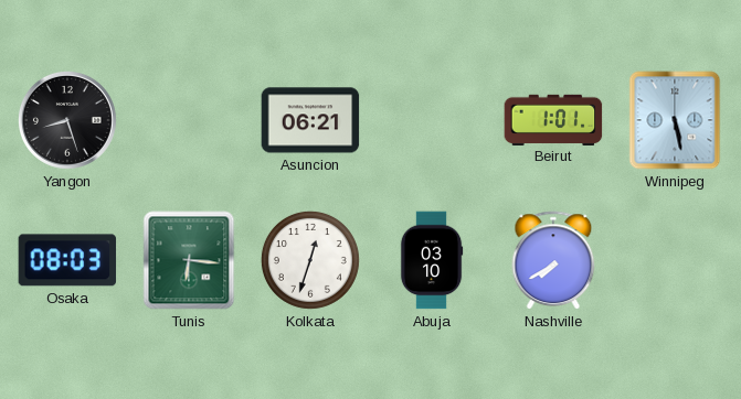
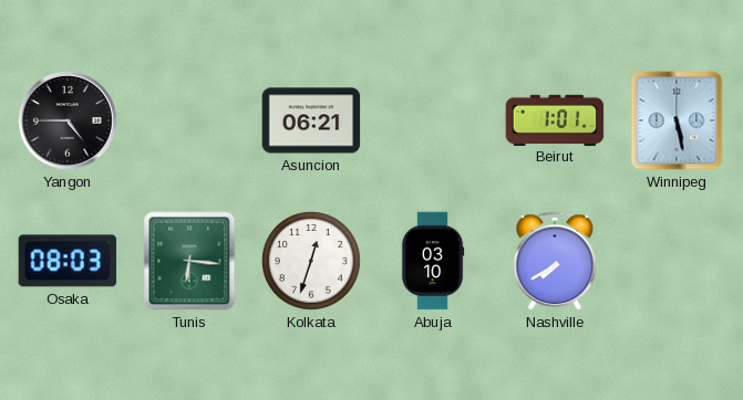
Yangon: 8:27 -> 4:45 (68, 120)
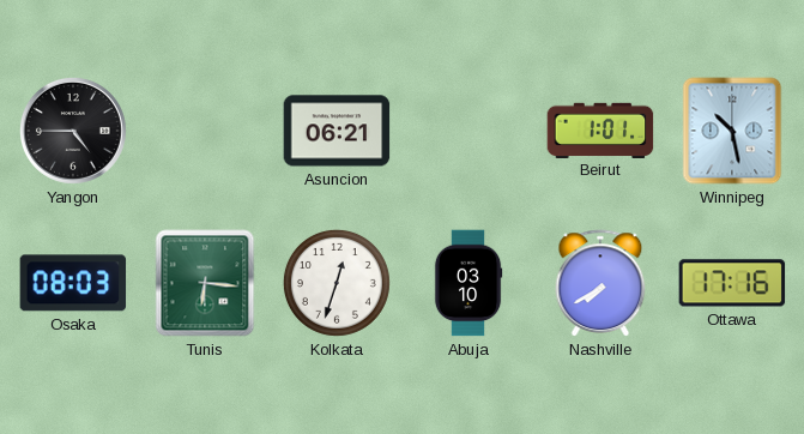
Winnipeg: 5:28 -> 10:28 (732, 131)
Ottawa: none -> 17:16 (732, 283)
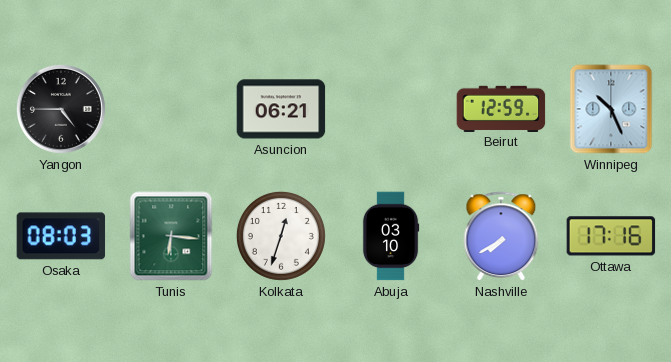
Beirut: 1:01 -> 12:59 (501, 108)
Winnipeg: 10:28 -> 10:26 (611, 109)
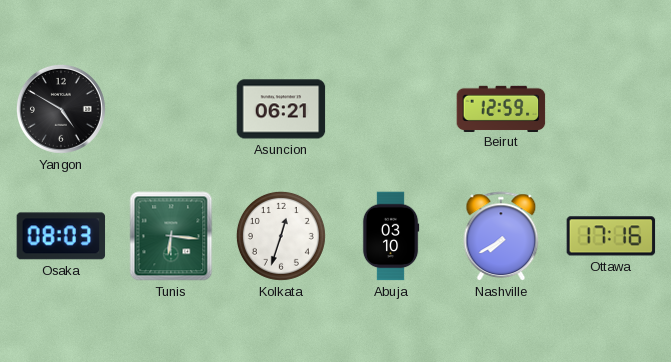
Yangon: 4:45 -> 4:50 (61, 109)
Winnipeg: 10:26 -> none (611, 109)
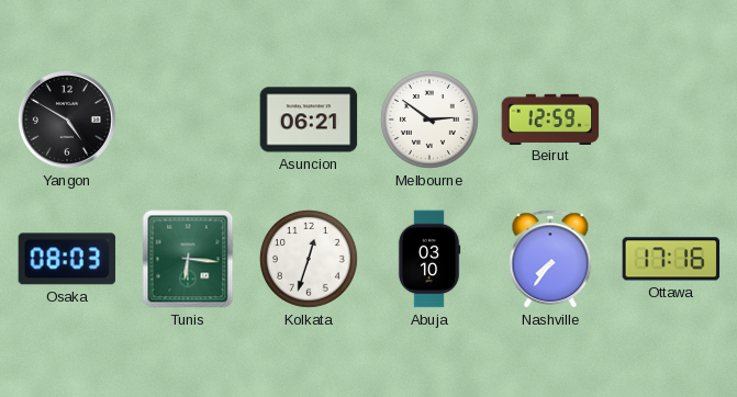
Melbourne: none -> 2:51 (429, 120)
Nashville: 7:40 -> 7:36 (550, 259)
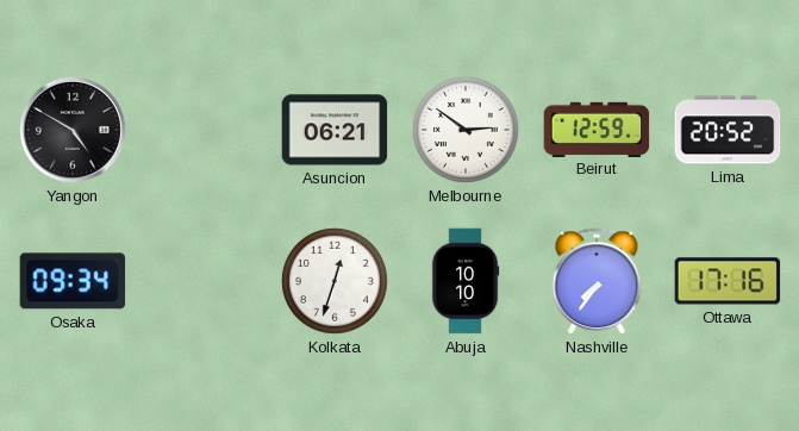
Lima: none -> 20:52 (728, 130)
Osaka: 08:03 -> 09:34 (73, 281)
Tunis: 6:16 -> none (188, 259)
Abuja: 03:10 -> 10:10 (466, 281)
